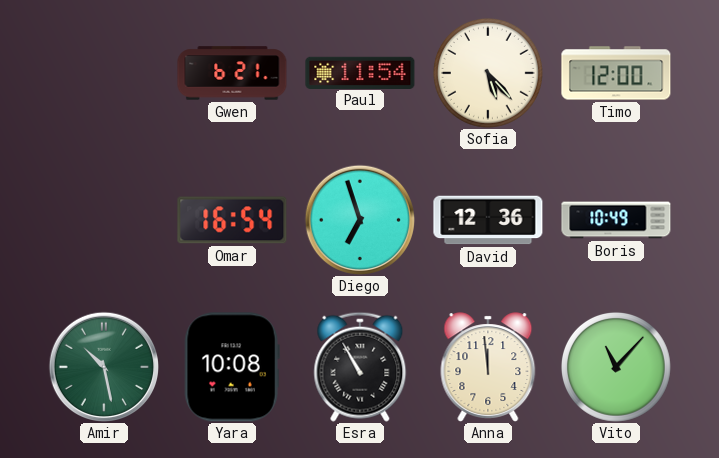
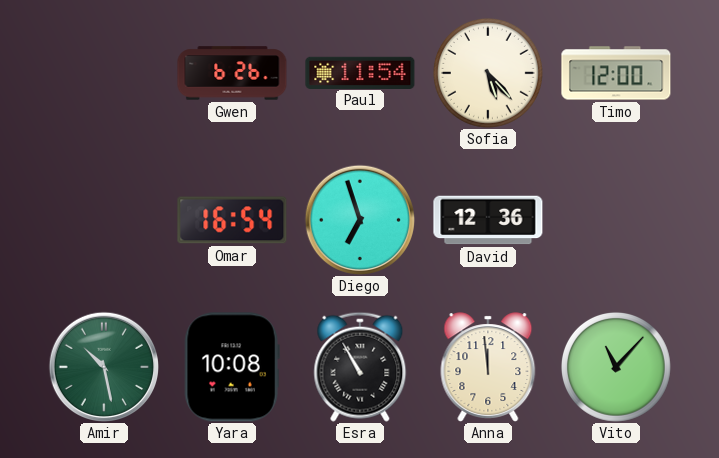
Gwen: 6:21 -> 6:26 (232, 73)
Boris: 10:49 -> none (616, 220)
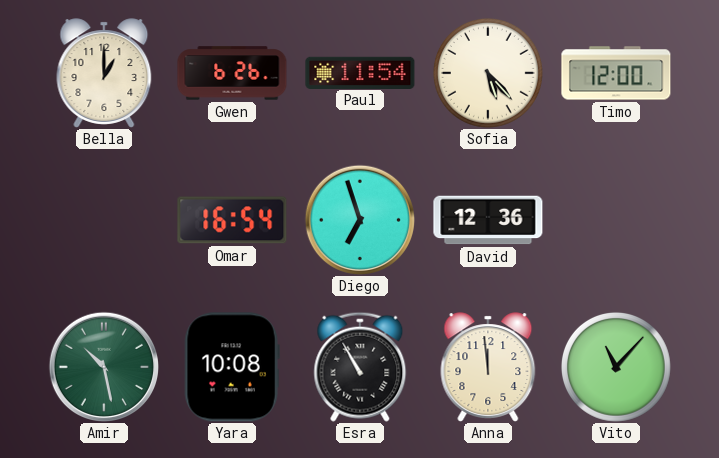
Bella: none -> 1:00 (104, 73)
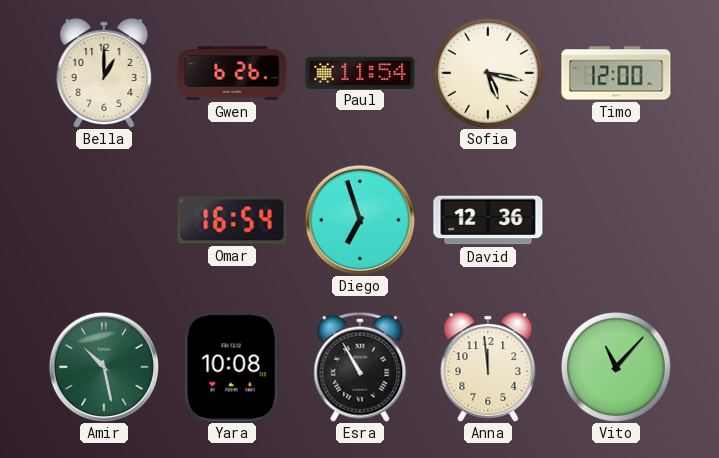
Sofia: 5:23 -> 5:17 (488, 73)
